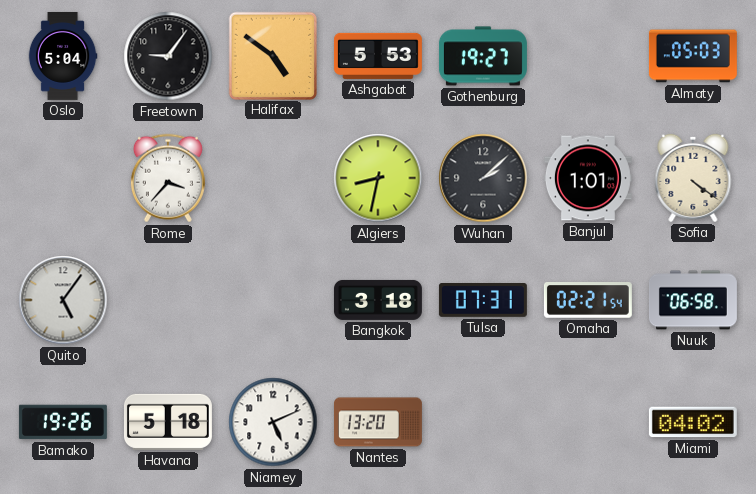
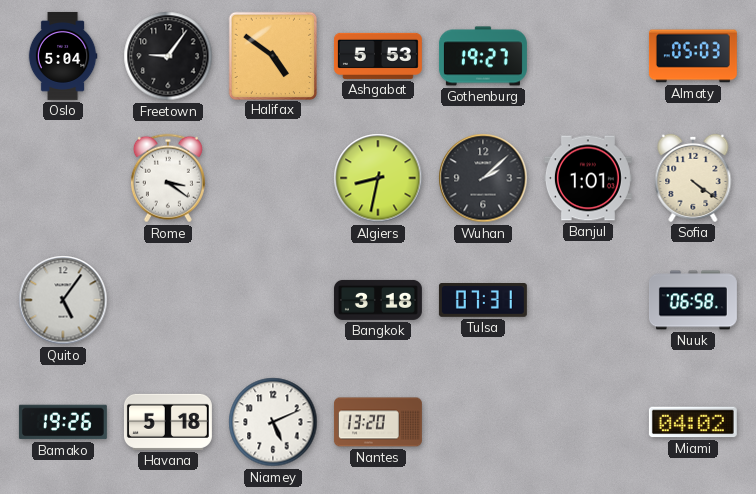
Rome: 3:37 -> 3:21 (168, 178)
Omaha: 02:21 -> none (588, 301)
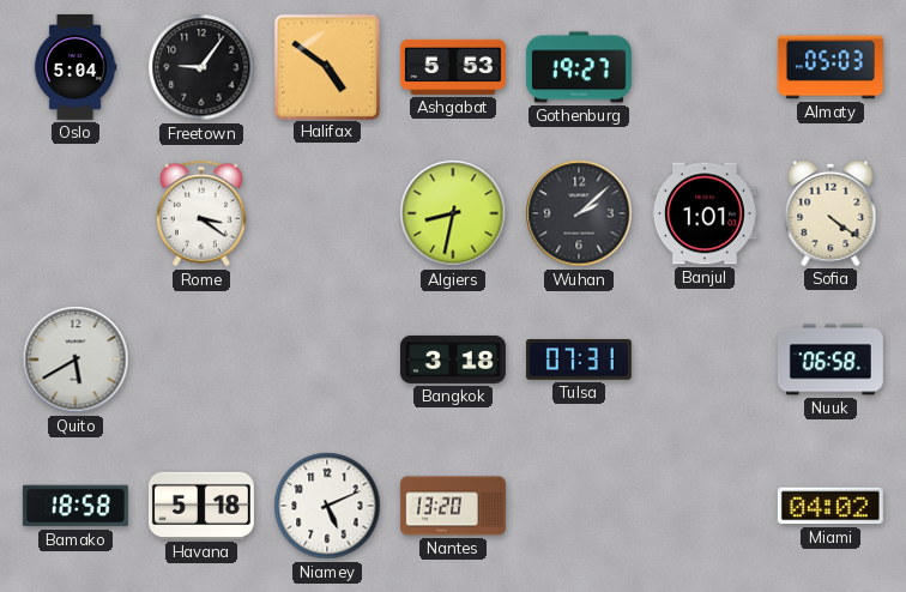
Quito: 5:06 -> 5:40 (75, 360)
Bamako: 19:26 -> 18:58 (75, 506)
